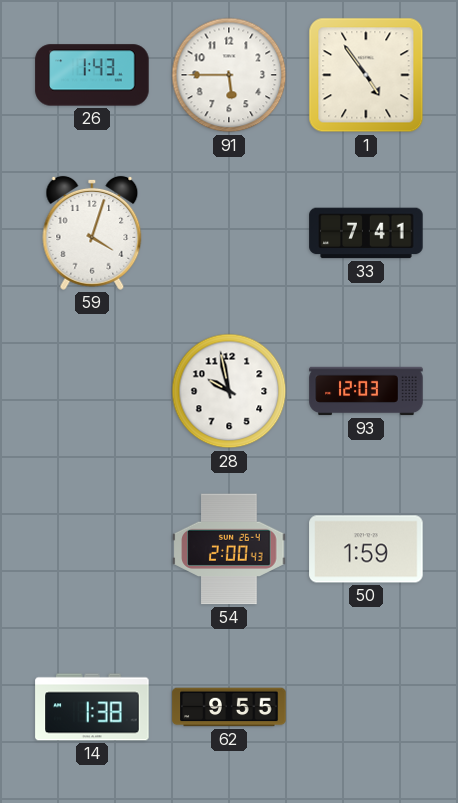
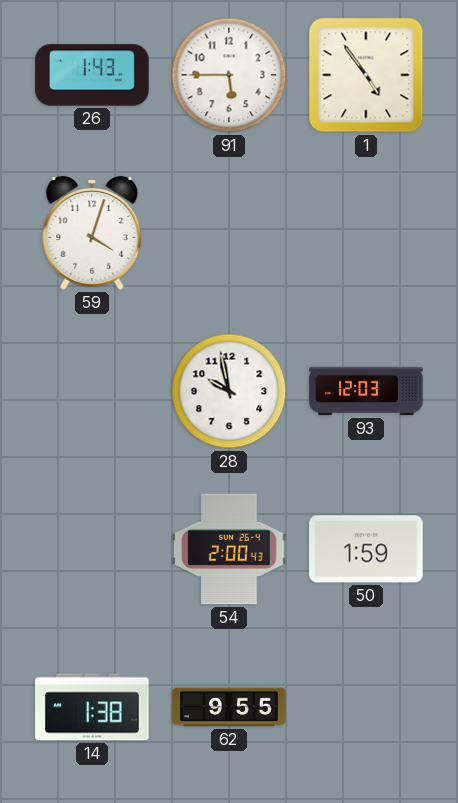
33: 7:41 -> none (366, 233)
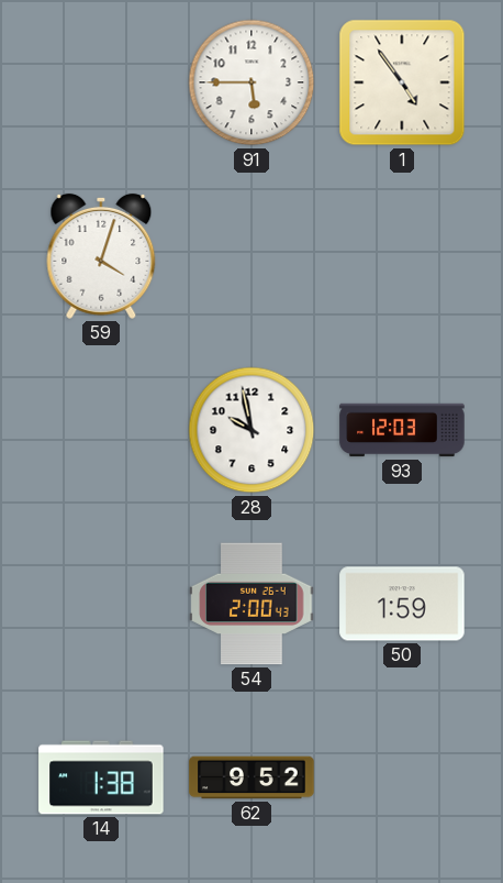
26: 1:43 -> none (92, 75)
62: 9:55 -> 9:52 (251, 777)
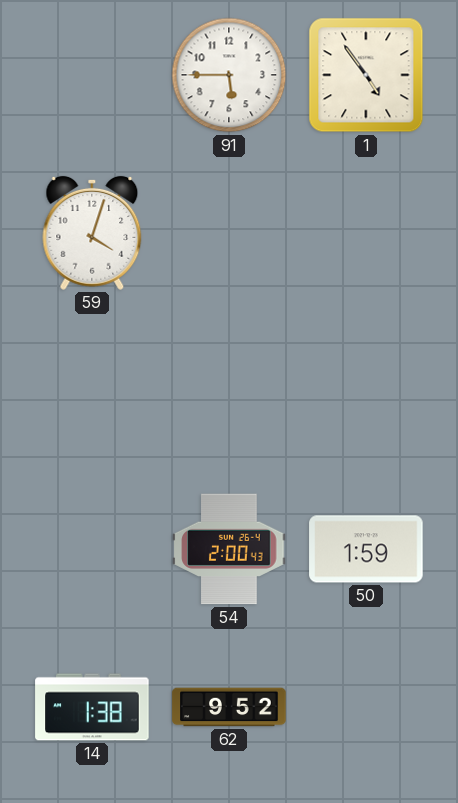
28: 9:58 -> none (251, 430)
93: 12:03 -> none (402, 430)
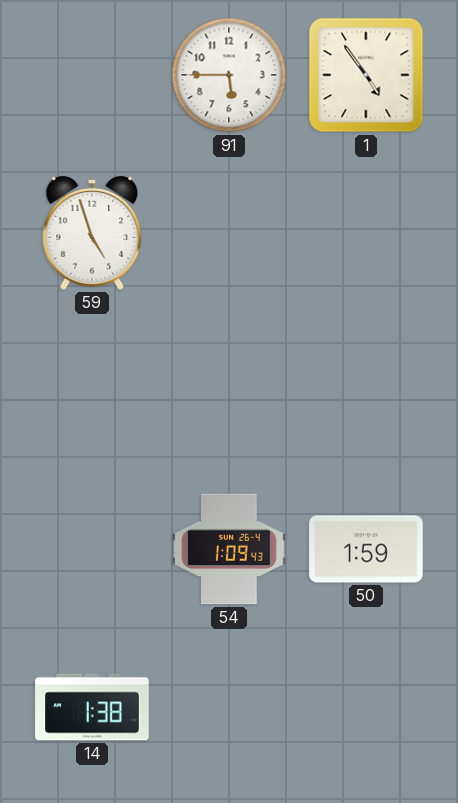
59: 4:03 -> 4:57 (92, 233)
54: 2:00 -> 1:09 (229, 549)
62: 9:52 -> none (229, 707)
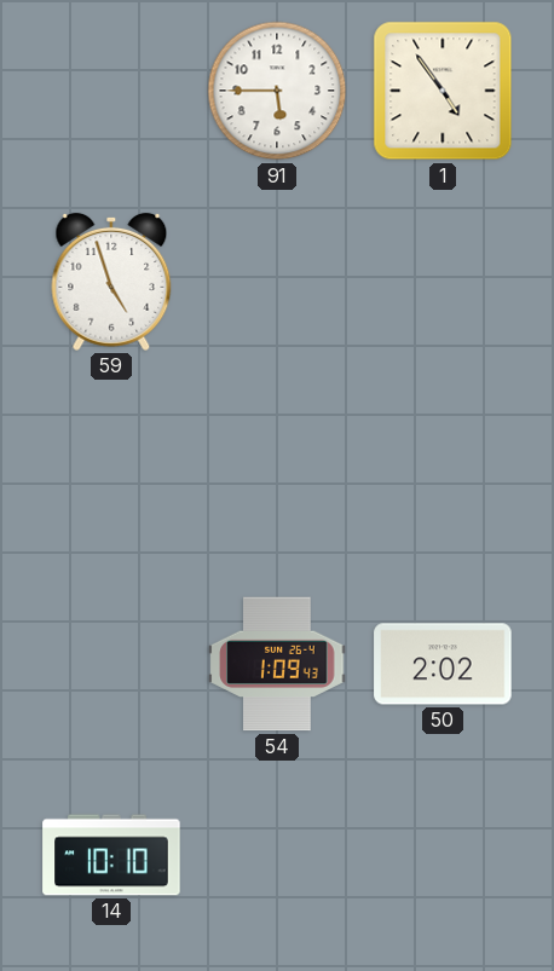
50: 1:59 -> 2:02 (443, 664)
14: 1:38 -> 10:10 (111, 855)
